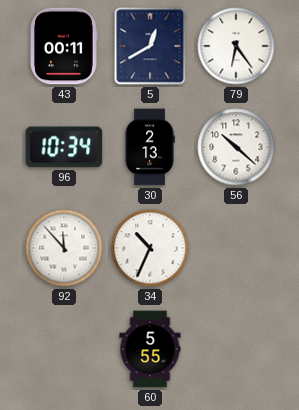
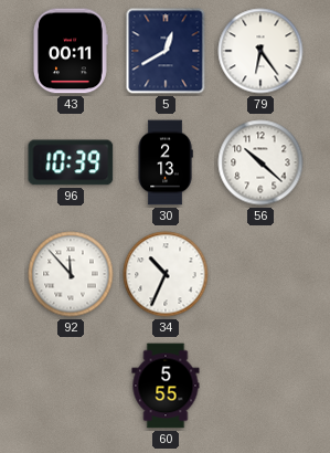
96: 10:34 -> 10:39 (71, 162)
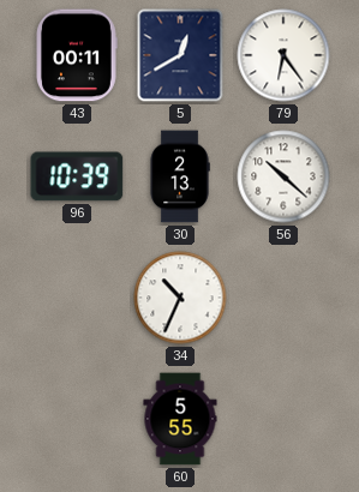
92: 11:53 -> none (71, 274)
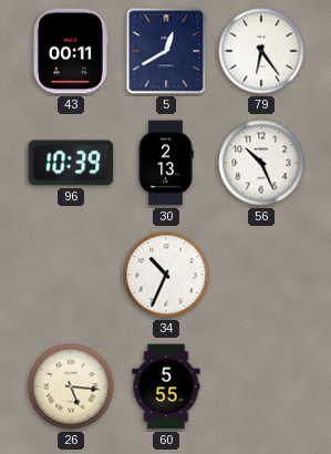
56: 10:22 -> 10:26 (261, 163)
26: none -> 5:16 (71, 386)
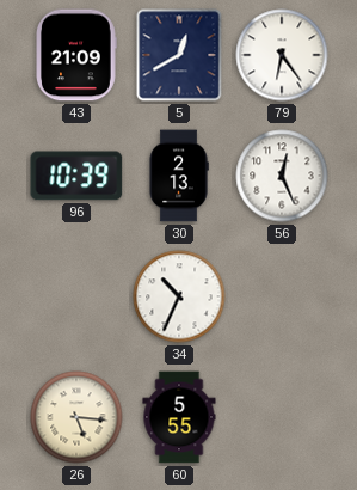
43: 00:11 -> 21:09 (76, 55)
56: 10:26 -> 12:26 (282, 176)
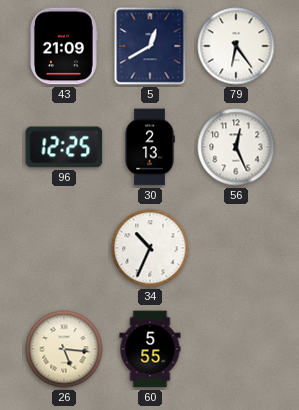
96: 10:39 -> 12:25 (64, 147)
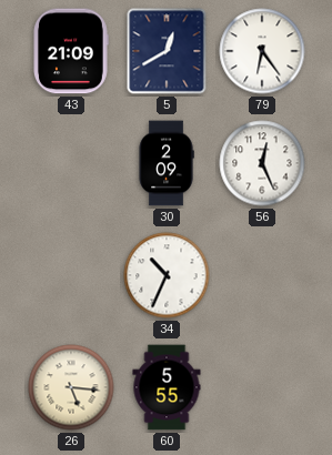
96: 12:25 -> none (64, 147)
30: 2:13 -> 2:09 (167, 163)
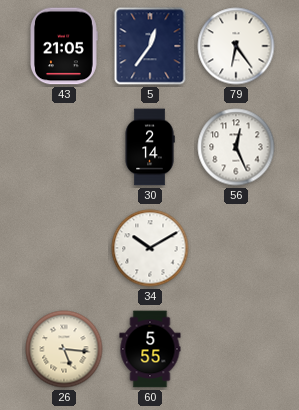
43: 21:09 -> 21:05 (64, 46)
5: 12:40 -> 12:36 (150, 46)
30: 2:09 -> 2:14 (150, 147)
34: 10:34 -> 10:10 (150, 248)
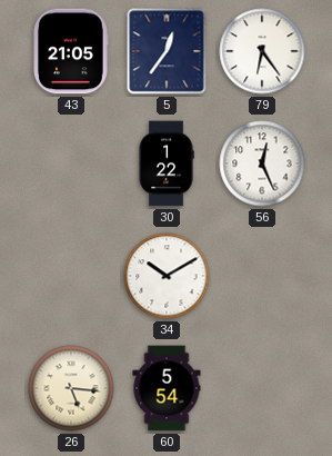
30: 2:14 -> 1:22 (167, 163)
60: 5:55 -> 5:54 (167, 388)
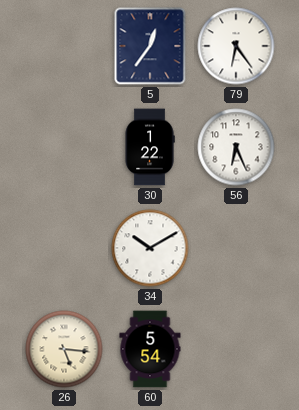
43: 21:05 -> none (71, 51)
56: 12:26 -> 6:26 (236, 147)
